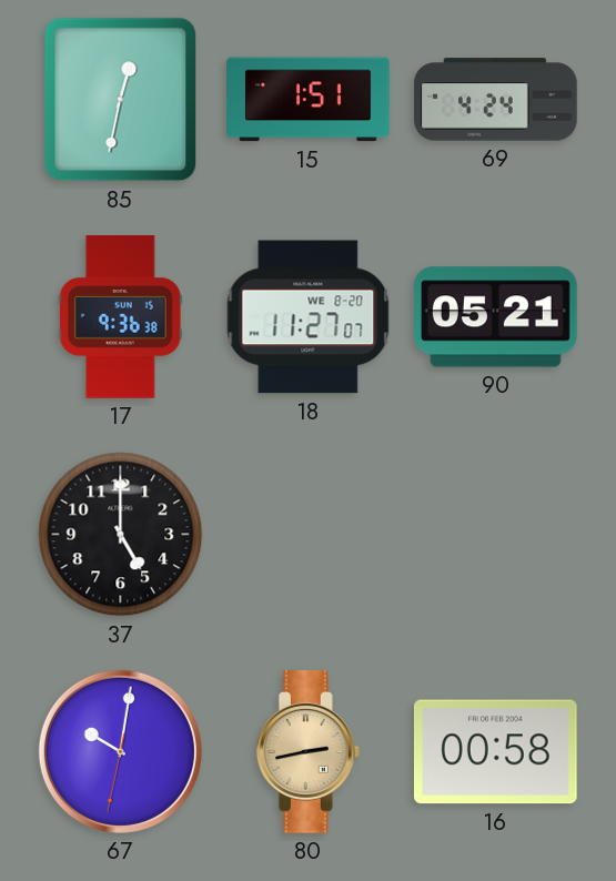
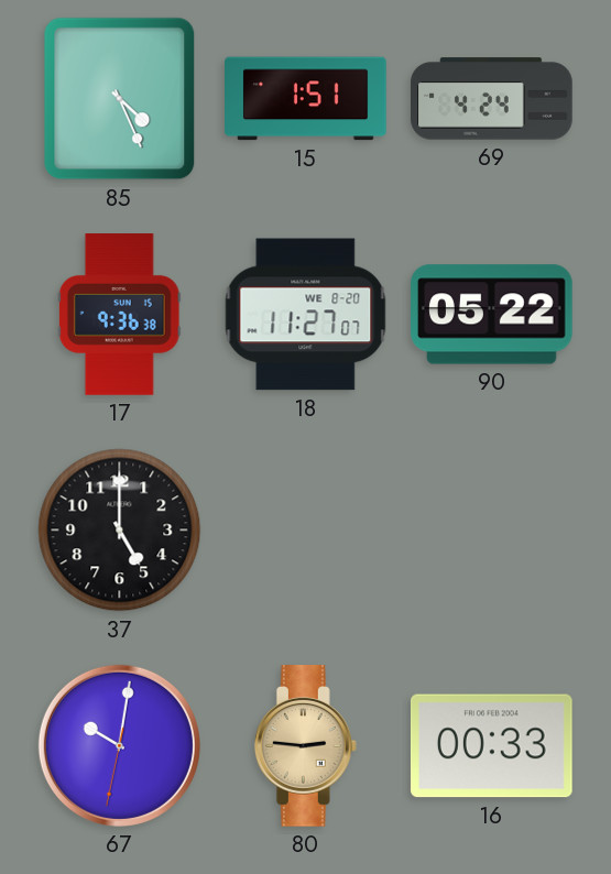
85: 12:32 -> 4:26 (120, 99)
90: 05:21 -> 05:22 (492, 315)
80: 2:43 -> 2:46 (305, 746)
16: 00:58 -> 00:33 (491, 746)
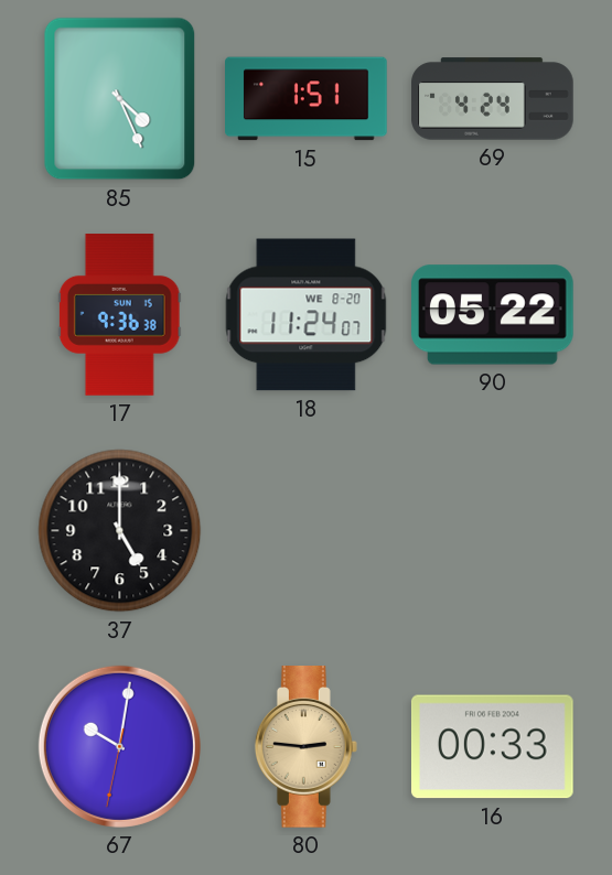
18: 11:27 -> 11:24 (307, 315)
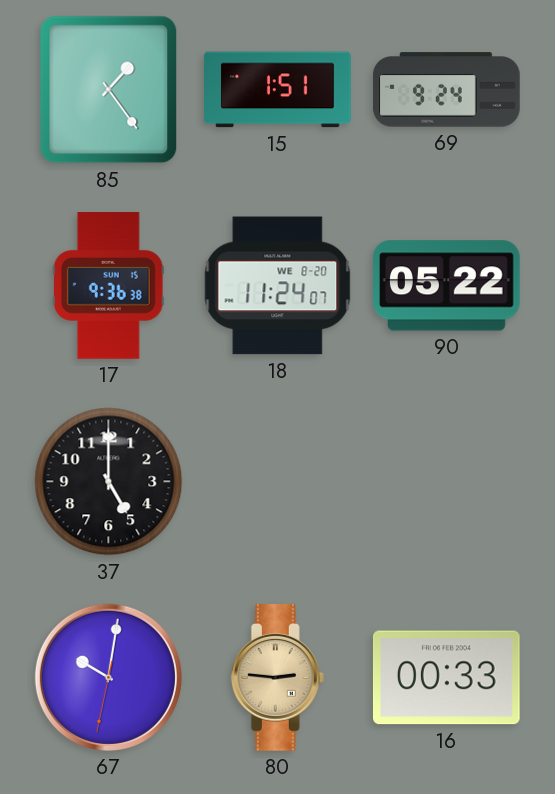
85: 4:26 -> 1:24 (109, 90)
69: 4:24 -> 9:24 (447, 90)
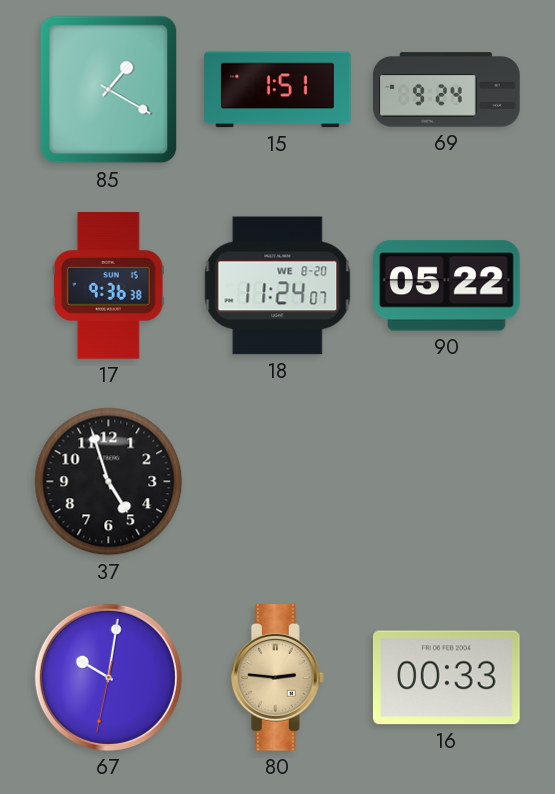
85: 1:24 -> 1:20 (109, 90)
37: 5:00 -> 4:57 (109, 482)
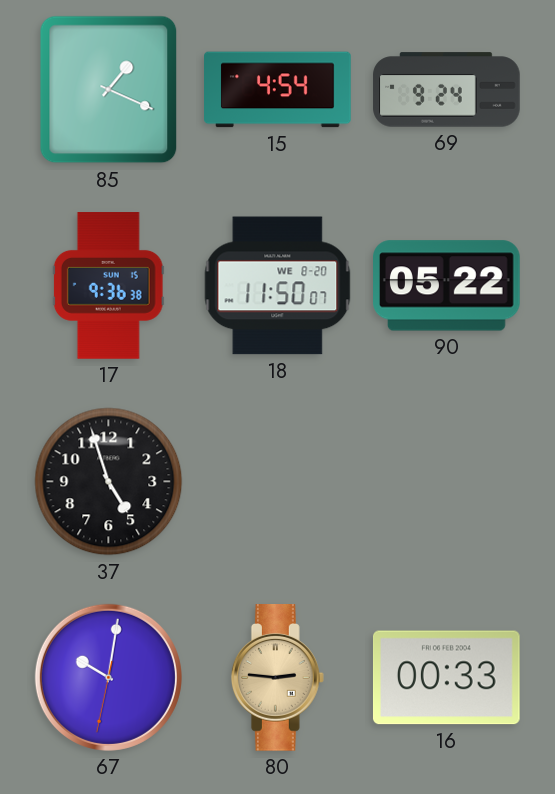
85: 1:20 -> 1:19 (109, 90)
15: 1:51 -> 4:54 (278, 90)
18: 11:24 -> 11:50 (278, 286)
